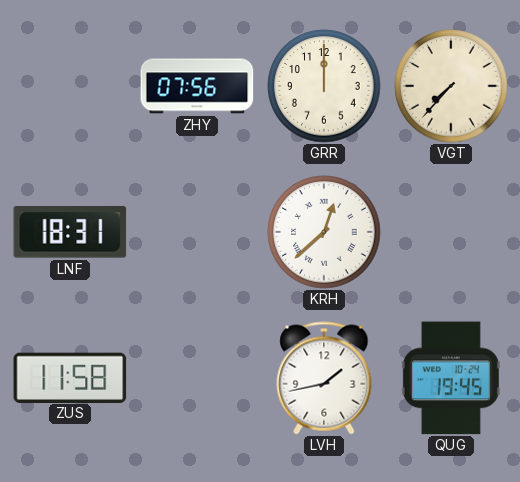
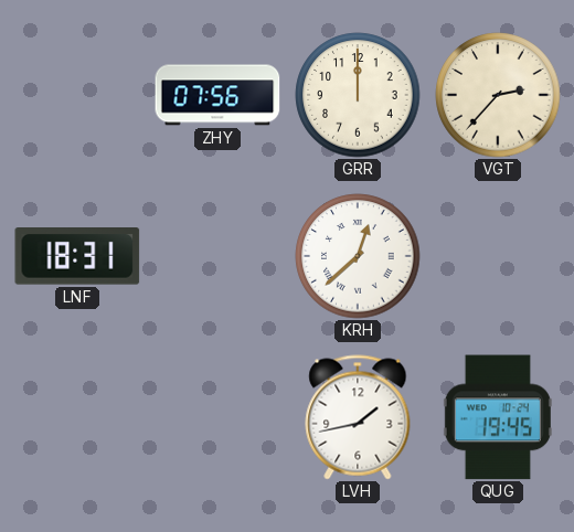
VGT: 7:37 -> 2:37 (498, 95)
ZUS: 11:58 -> none (70, 377)
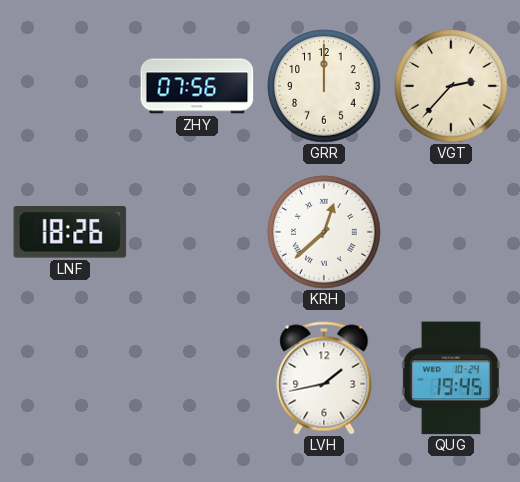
LNF: 18:31 -> 18:26 (70, 233)
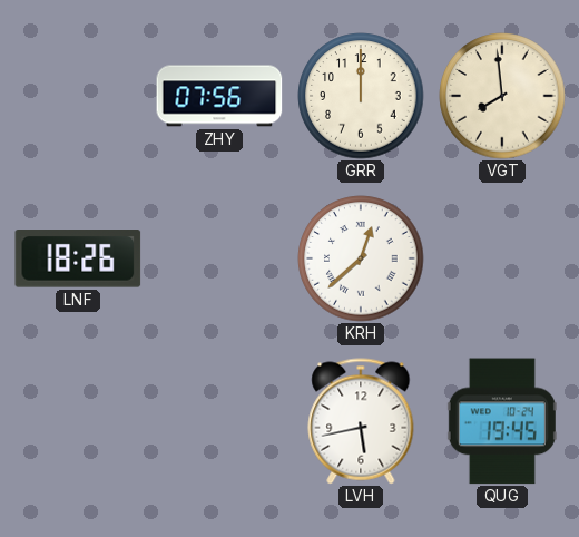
VGT: 2:37 -> 7:59 (502, 96)
LVH: 1:43 -> 5:43 (361, 421)
